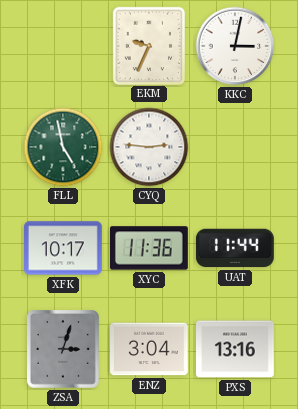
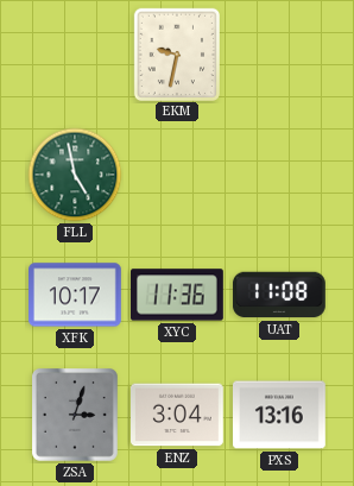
EKM: 9:34 -> 9:32 (176, 53)
KKC: 3:02 -> none (235, 46)
CYQ: 2:46 -> none (149, 147)
UAT: 11:44 -> 11:08 (279, 295)
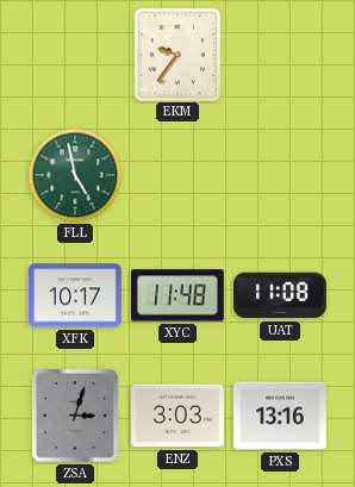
EKM: 9:32 -> 9:36 (176, 54)
XYC: 11:36 -> 11:48 (179, 295)
ENZ: 3:04 -> 3:03 (179, 416)
